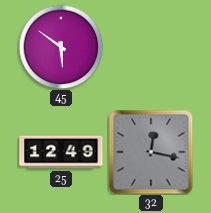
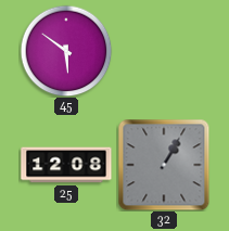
25: 12:49 -> 12:08 (66, 165)
32: 12:17 -> 1:05 (164, 165)
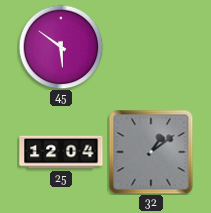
25: 12:08 -> 12:04 (61, 152)
32: 1:05 -> 1:09 (151, 152)
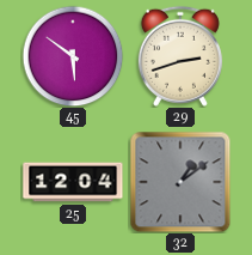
29: none -> 2:42 (180, 56)
